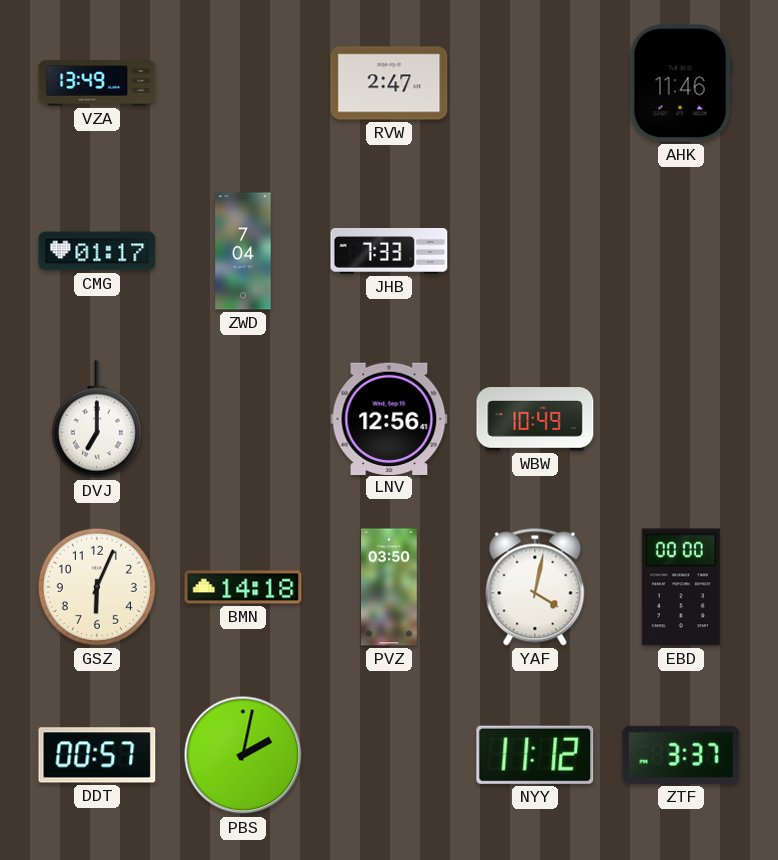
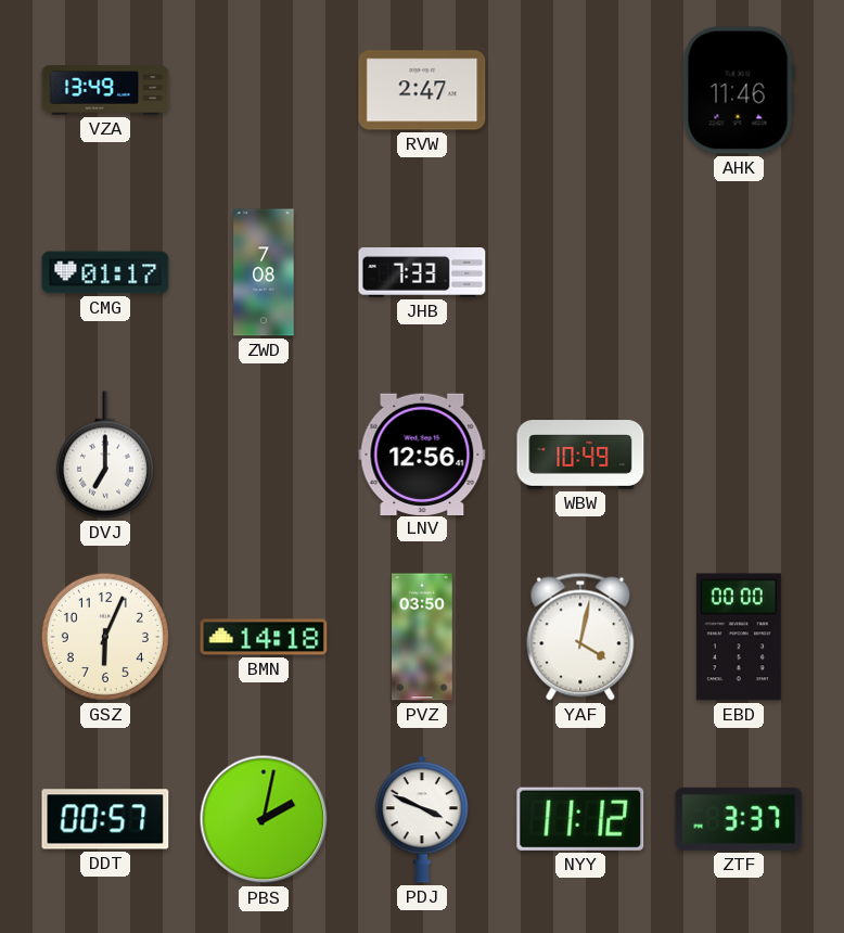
ZWD: 7:04 -> 7:08 (264, 272)
PDJ: none -> 3:49 (422, 819)
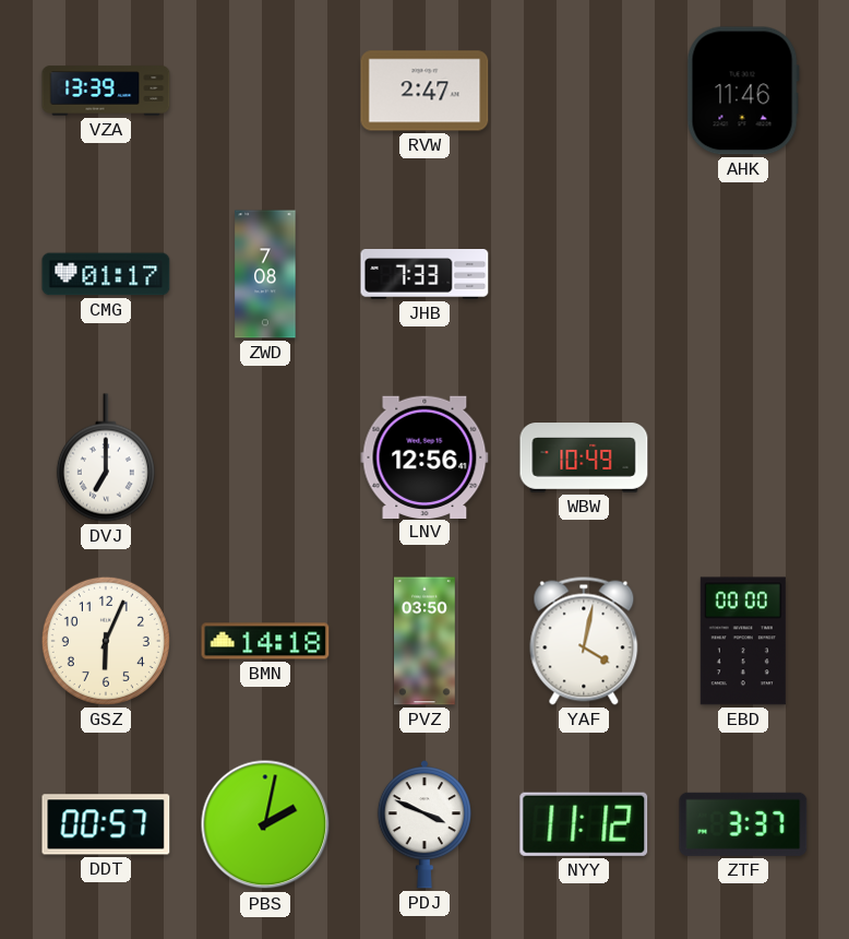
VZA: 13:49 -> 13:39 (106, 91)
